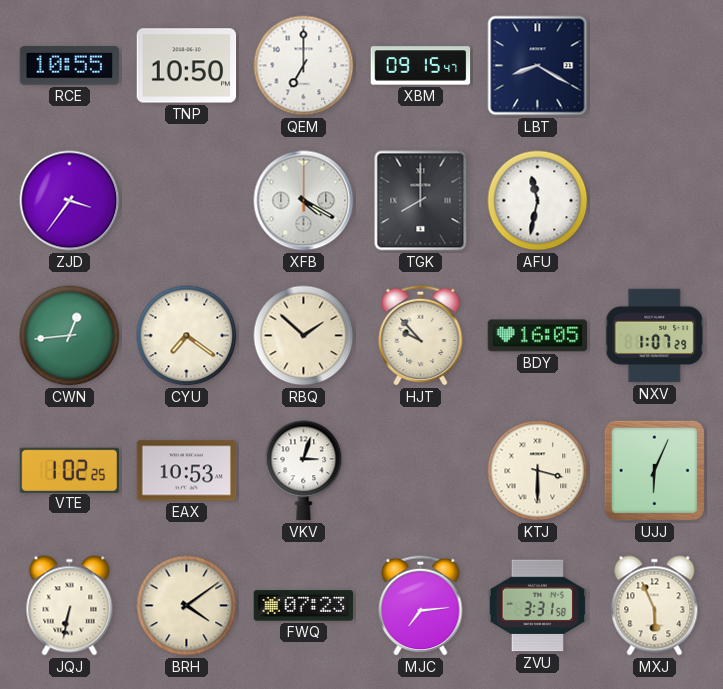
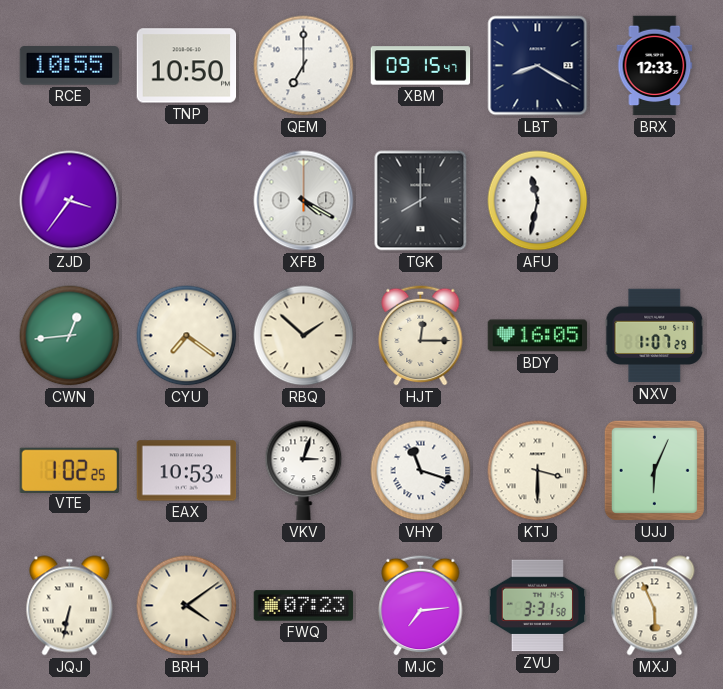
BRX: none -> 12:33 (655, 66)
HJT: 9:53 -> 12:15 (421, 335)
VHY: none -> 11:18 (421, 471)
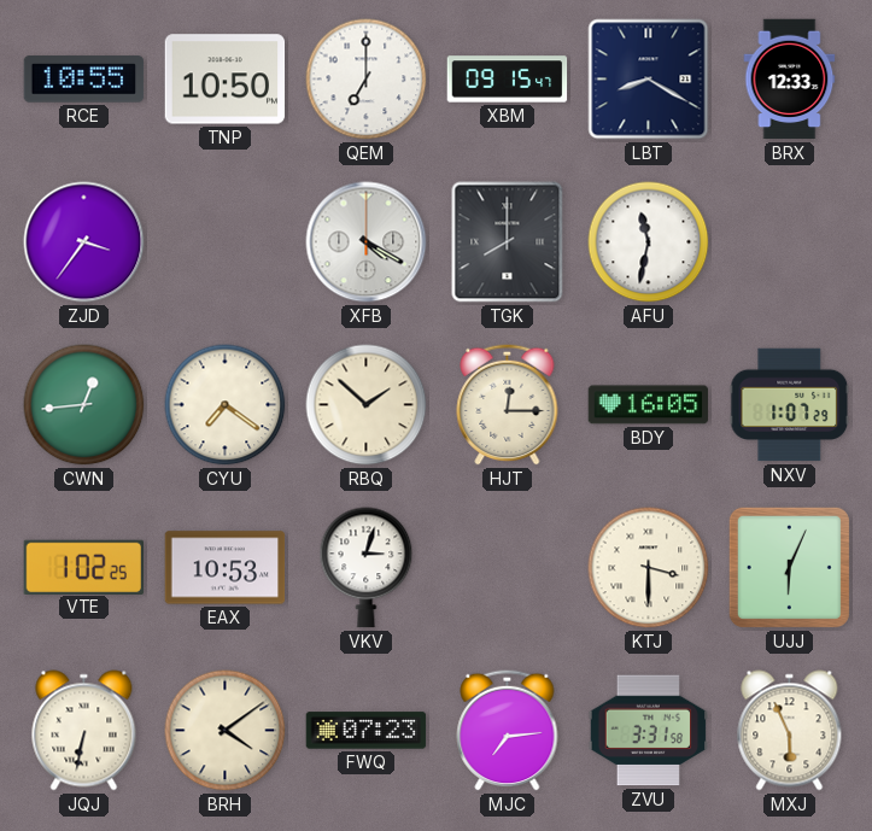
VHY: 11:18 -> none (421, 471)
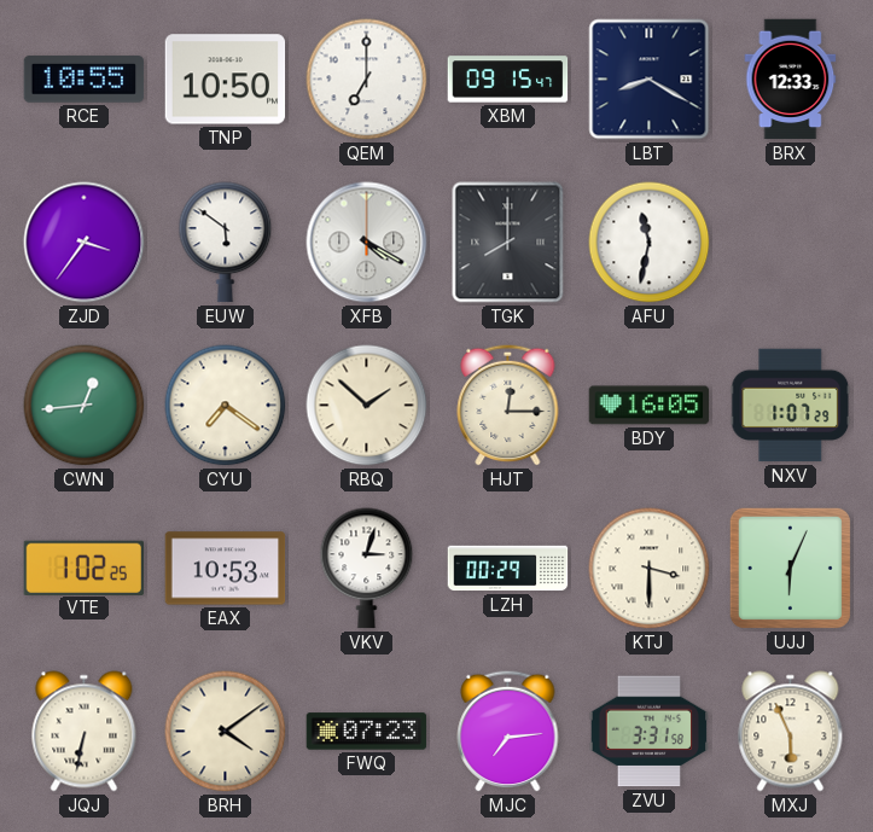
EUW: none -> 5:51 (226, 243)
LZH: none -> 00:29 (508, 569)
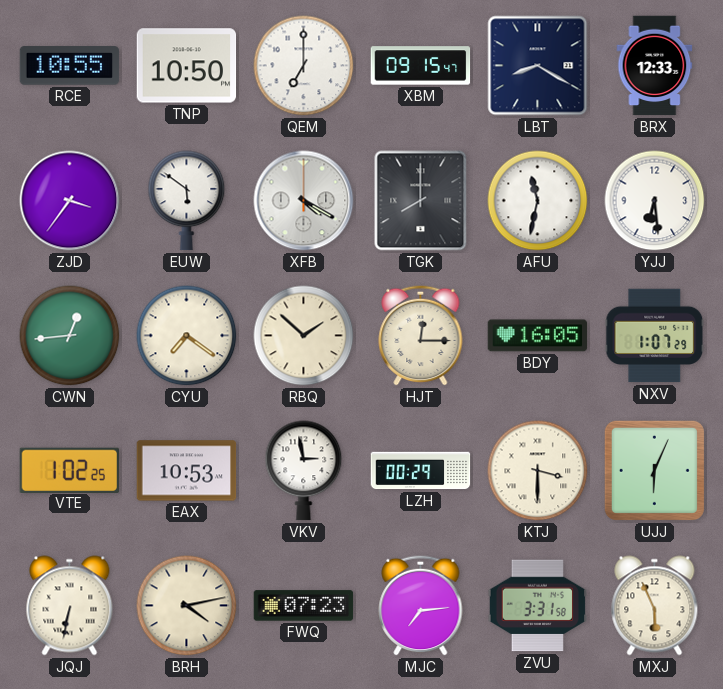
YJJ: none -> 6:29 (655, 201)
VKV: 3:03 -> 2:58 (304, 471)
BRH: 4:09 -> 4:13 (187, 606)
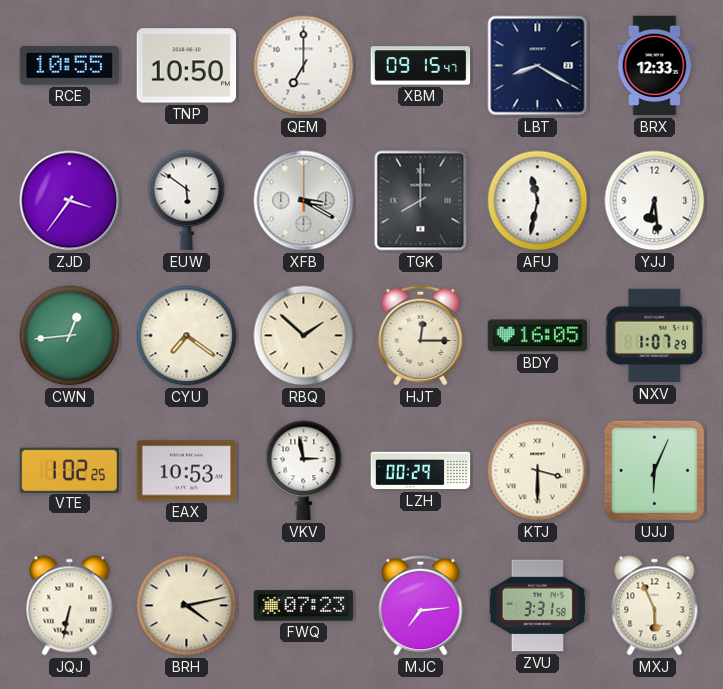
XFB: 4:20 -> 3:20 (304, 201)
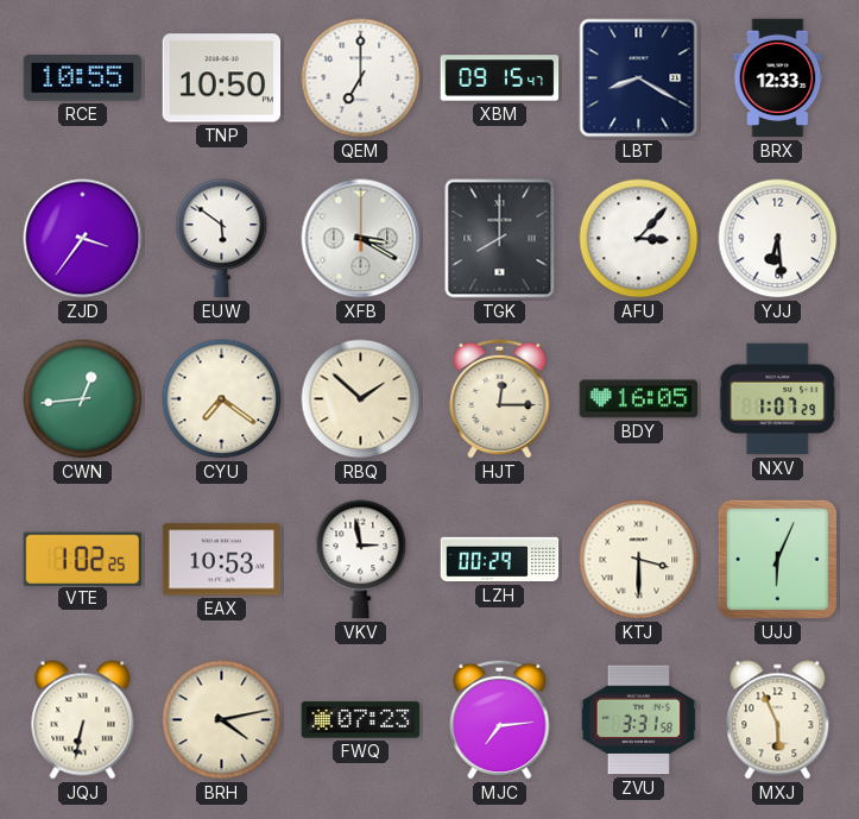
AFU: 11:32 -> 3:07 (639, 239)
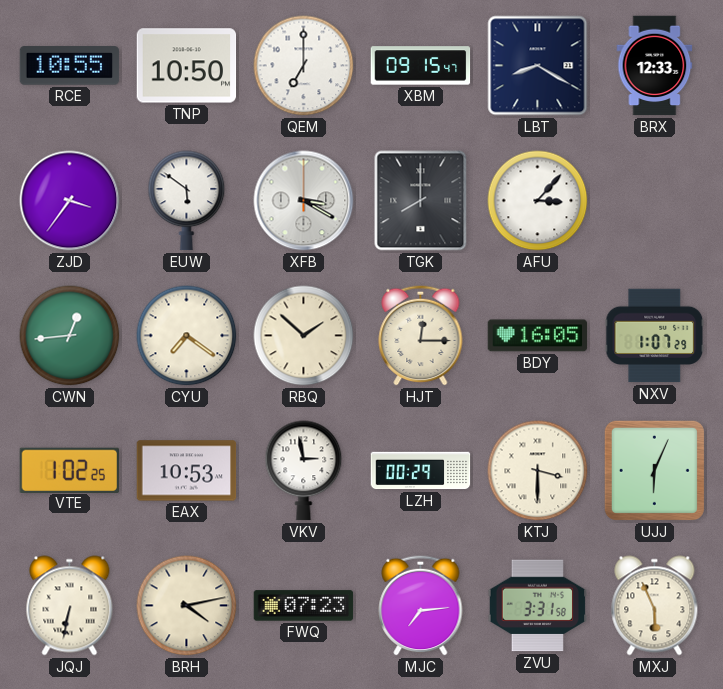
YJJ: 6:29 -> none (778, 239)
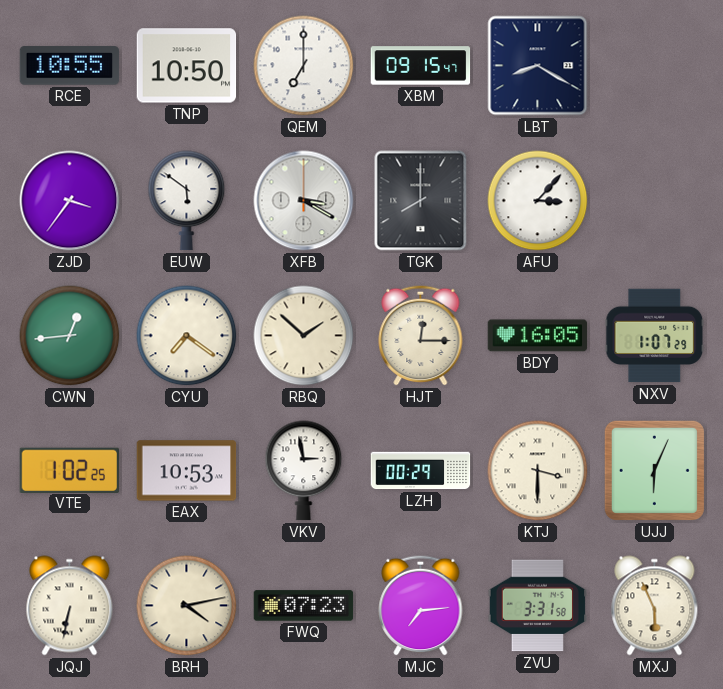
BRX: 12:33 -> none (655, 66)
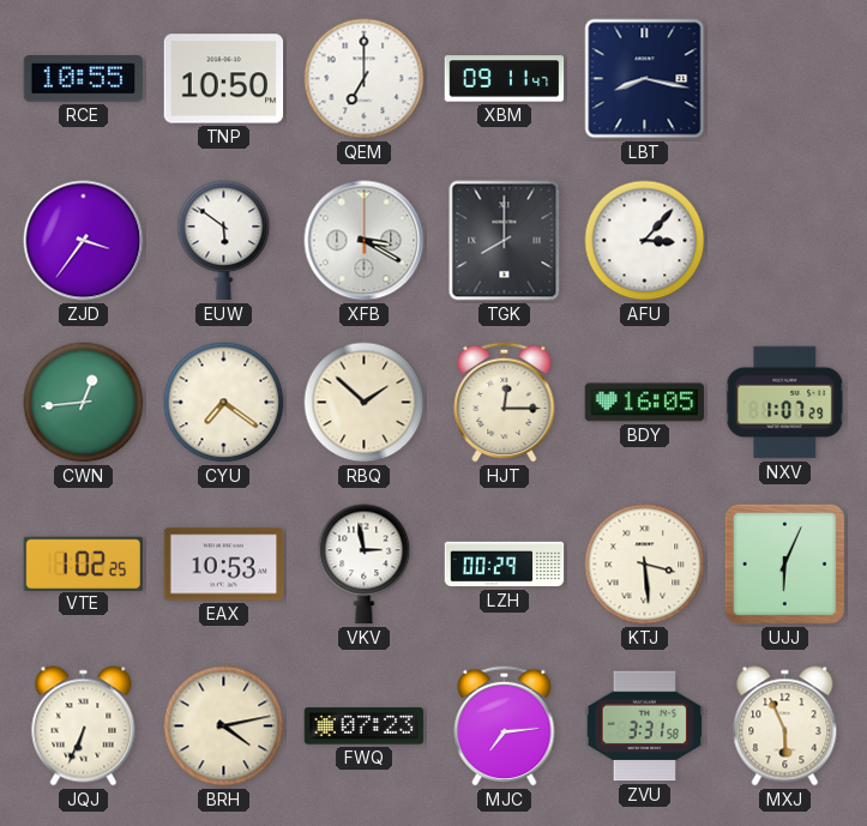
XBM: 09:15 -> 09:11 (505, 79)
LBT: 8:20 -> 8:17 (645, 79)
KTJ: 3:30 -> 3:29 (645, 565)
JQJ: 6:32 -> 6:34 (84, 726)
